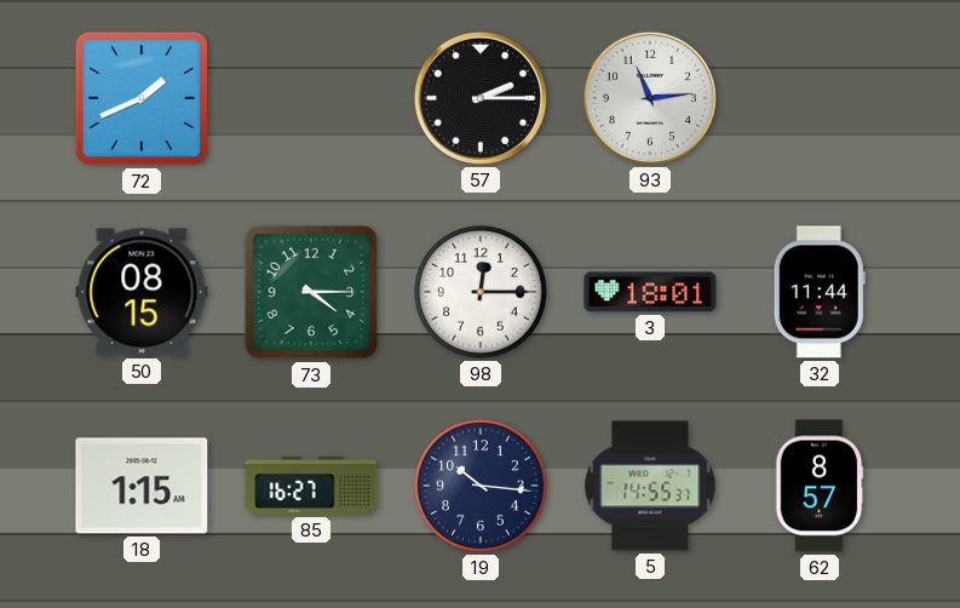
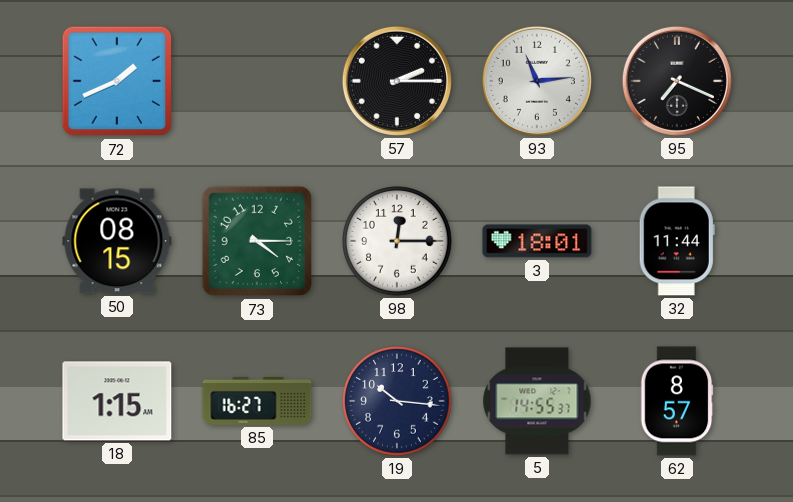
95: none -> 7:19 (677, 81)
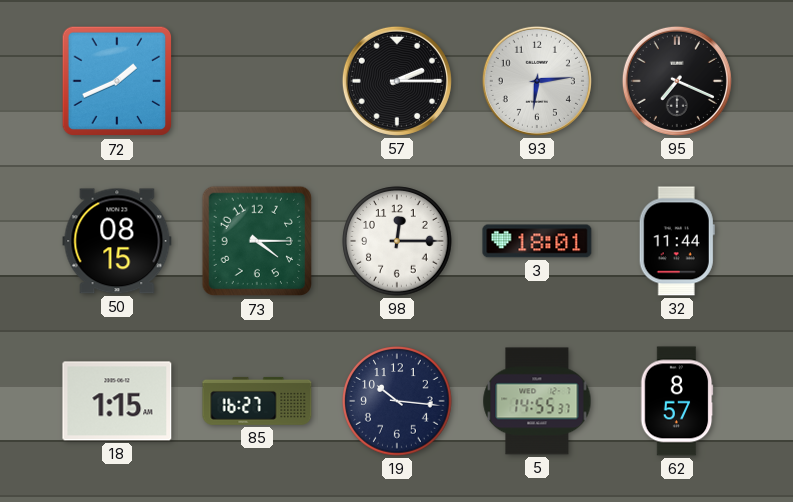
93: 11:14 -> 6:14 (537, 81)
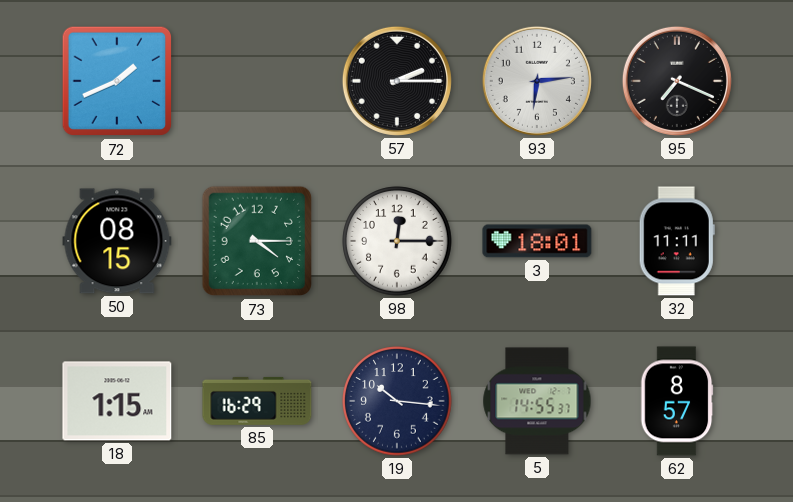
32: 11:44 -> 11:11 (677, 241)
85: 16:27 -> 16:29 (257, 401)
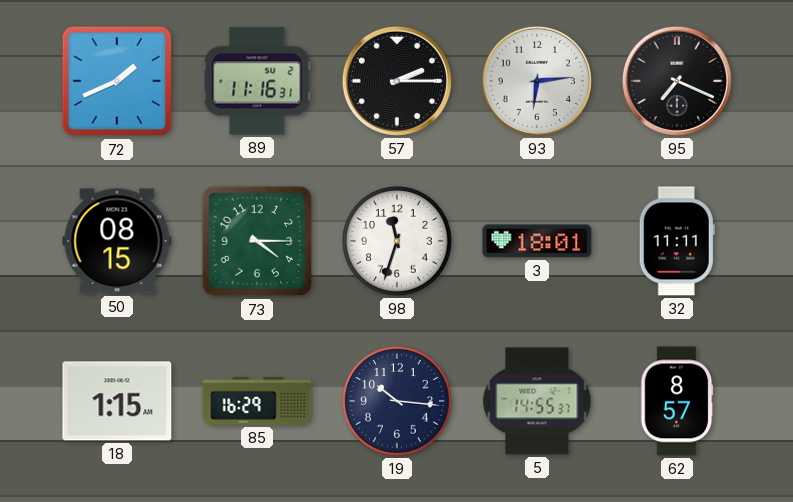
89: none -> 11:16 (257, 81)
98: 12:15 -> 11:33 (397, 241)
